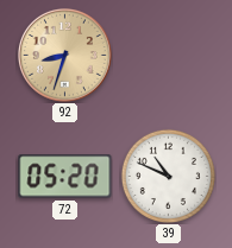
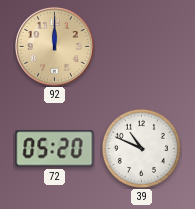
92: 8:33 -> 12:00 (54, 46)
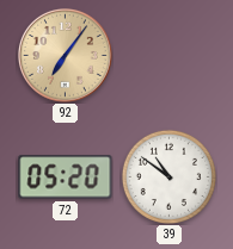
92: 12:00 -> 7:06 (65, 55)
39: 10:49 -> 10:51 (168, 176)
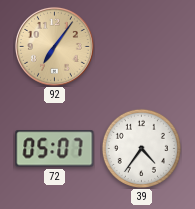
72: 05:20 -> 05:07 (55, 149)
39: 10:51 -> 4:36 (141, 148)
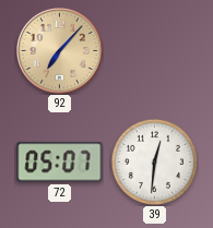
92: 7:06 -> 7:07 (59, 50)
39: 4:36 -> 12:31 (154, 161)
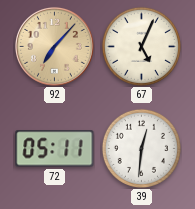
67: none -> 5:04 (141, 46)
72: 05:07 -> 05:11 (55, 149)
